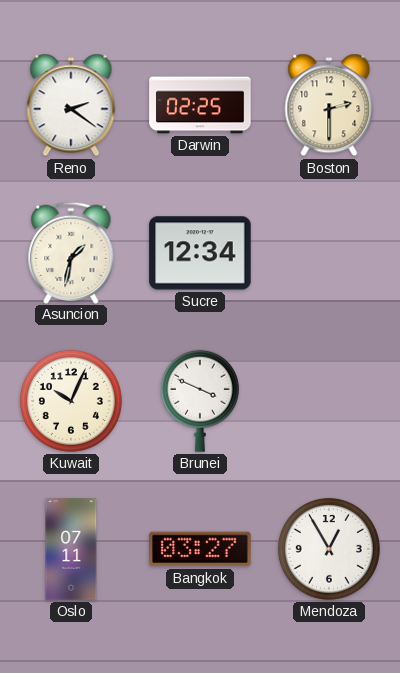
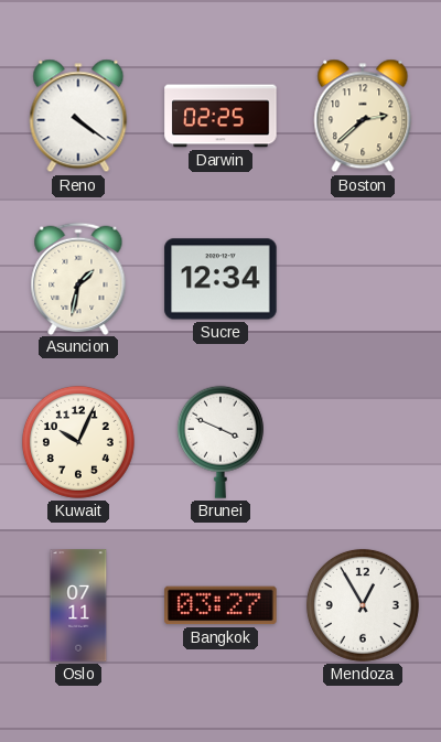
Reno: 2:21 -> 4:21 (78, 116)
Boston: 2:30 -> 2:38 (363, 116)
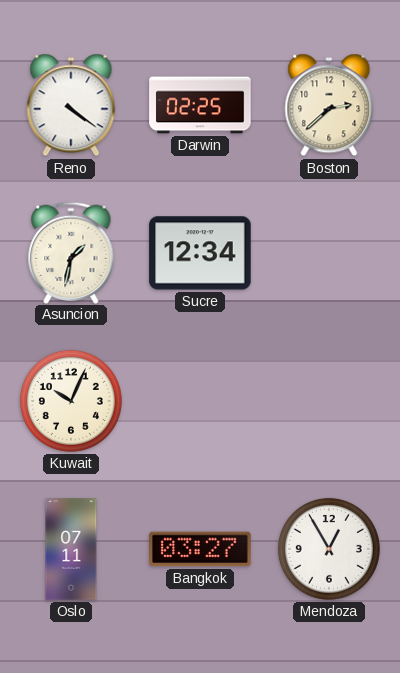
Brunei: 3:49 -> none (220, 442)
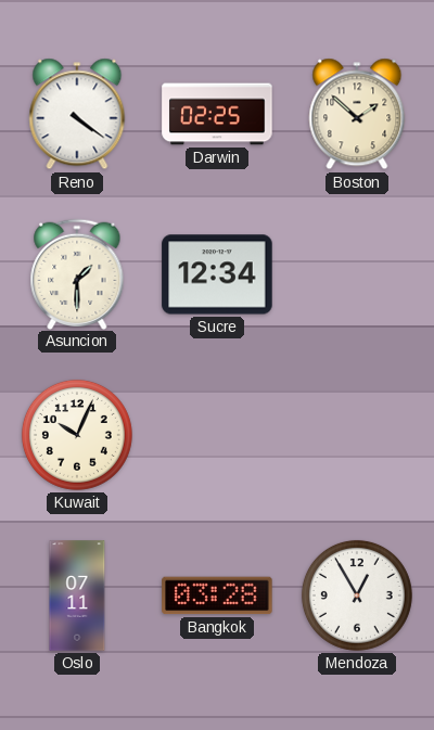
Boston: 2:38 -> 1:52 (357, 114)
Asuncion: 1:32 -> 1:30 (77, 273)
Bangkok: 03:27 -> 03:28 (217, 595)
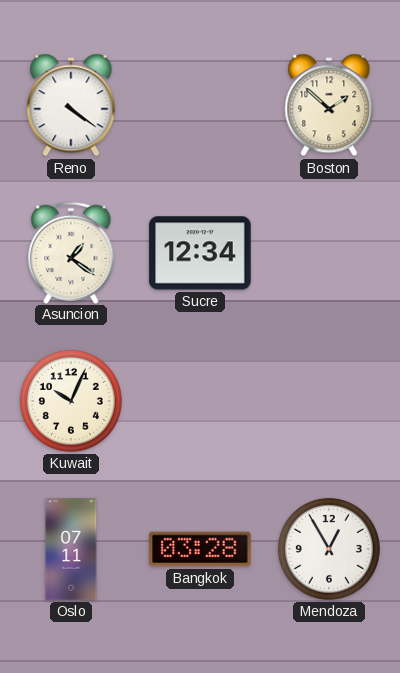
Darwin: 02:25 -> none (217, 114)
Asuncion: 1:30 -> 1:21 (71, 252)
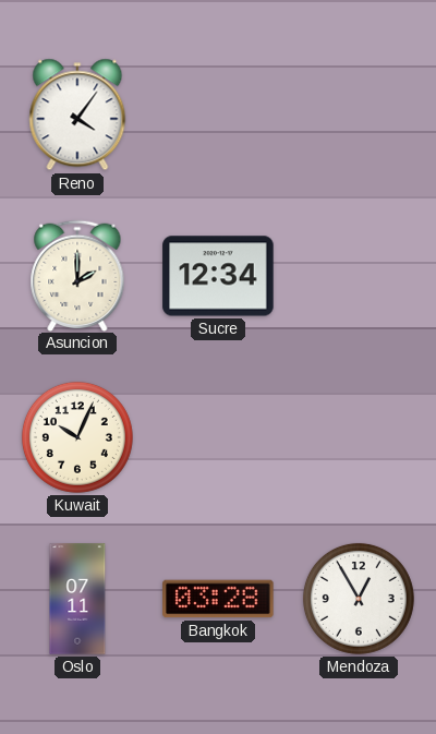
Reno: 4:21 -> 4:06 (77, 115)
Boston: 1:52 -> none (329, 105)
Asuncion: 1:21 -> 2:00 (77, 275)
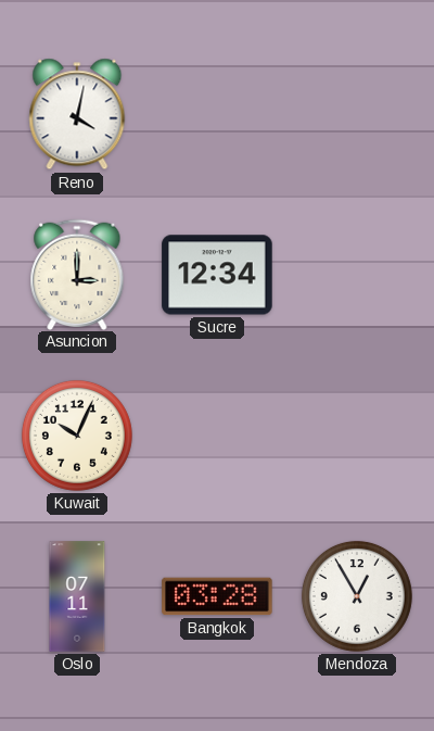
Reno: 4:06 -> 4:02 (77, 114)
Asuncion: 2:00 -> 3:00 (77, 274)
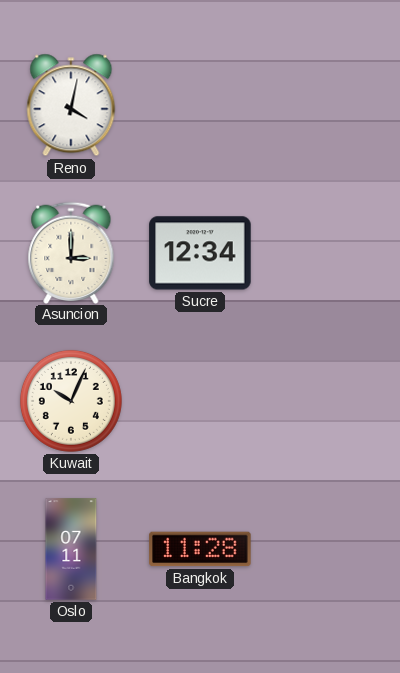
Bangkok: 03:28 -> 11:28 (200, 549)
Mendoza: 12:55 -> none (357, 596)
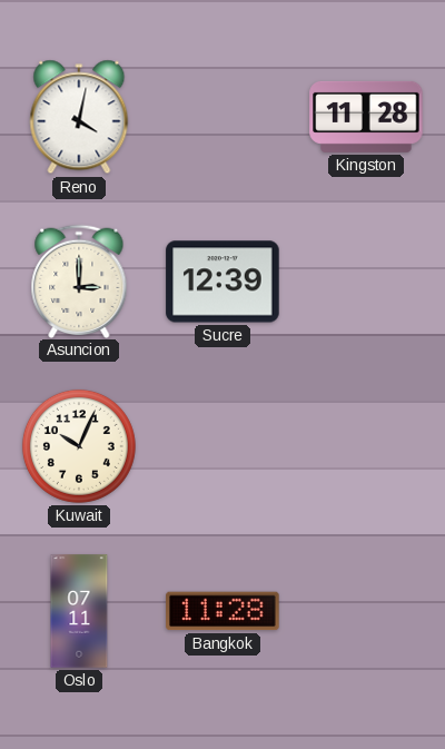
Kingston: none -> 11:28 (366, 117)
Sucre: 12:34 -> 12:39 (222, 282)
